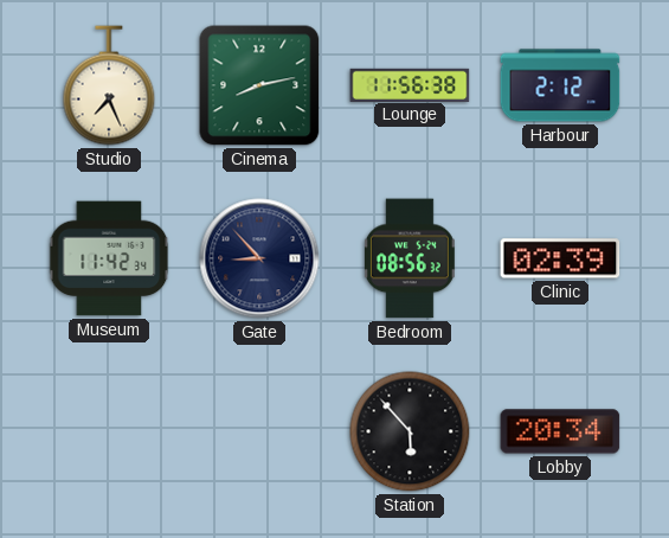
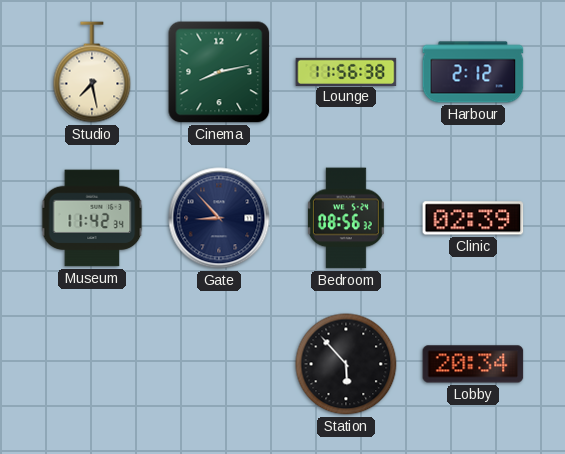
Studio: 7:26 -> 7:28 (92, 72)
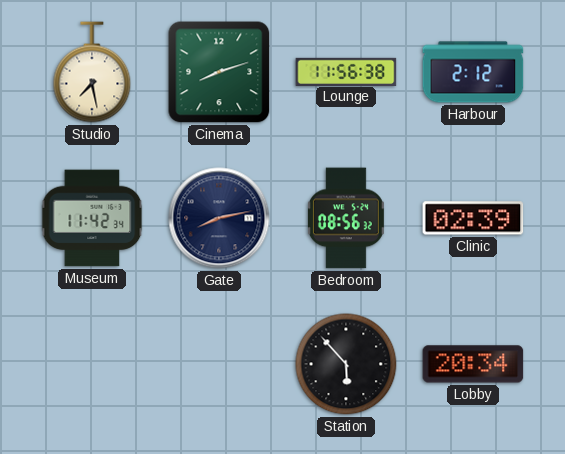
Cinema: 8:13 -> 8:12 (219, 72)
Gate: 8:53 -> 8:13 (219, 218)
